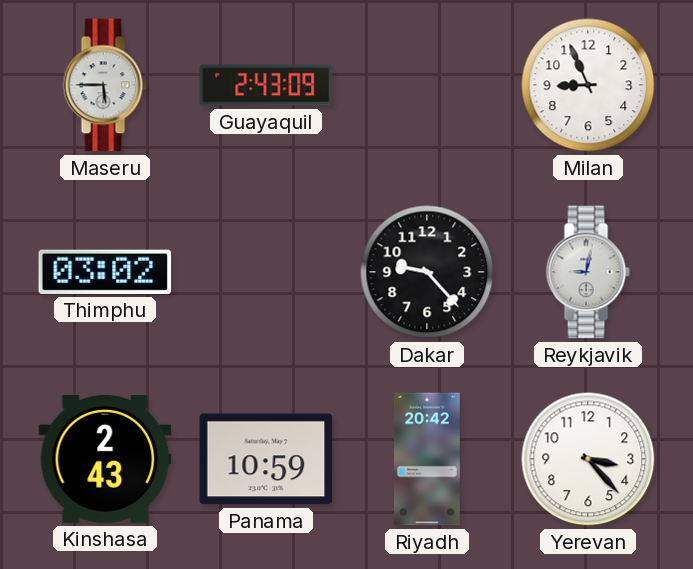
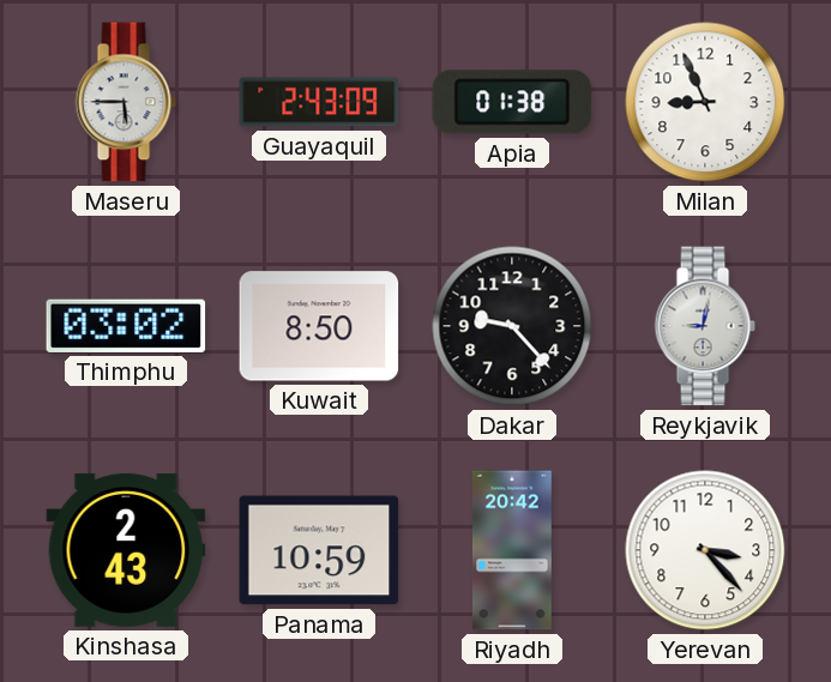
Apia: none -> 01:38 (512, 102)
Kuwait: none -> 8:50 (319, 326)
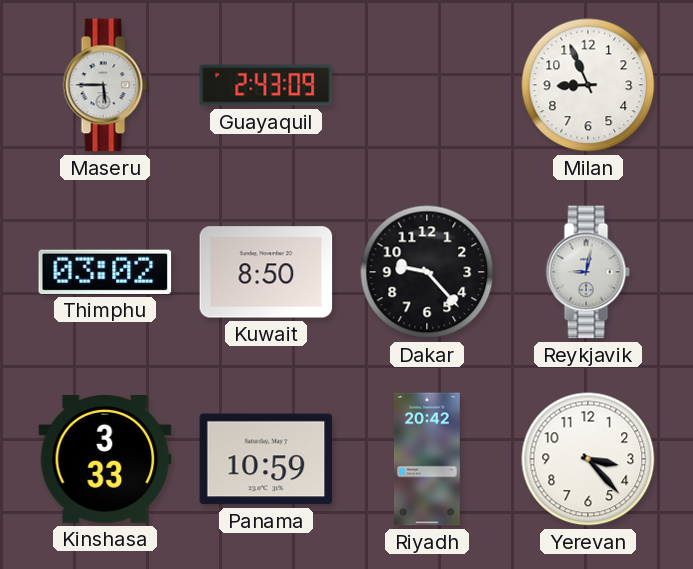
Apia: 01:38 -> none (512, 102)
Kinshasa: 2:43 -> 3:33 (105, 459)
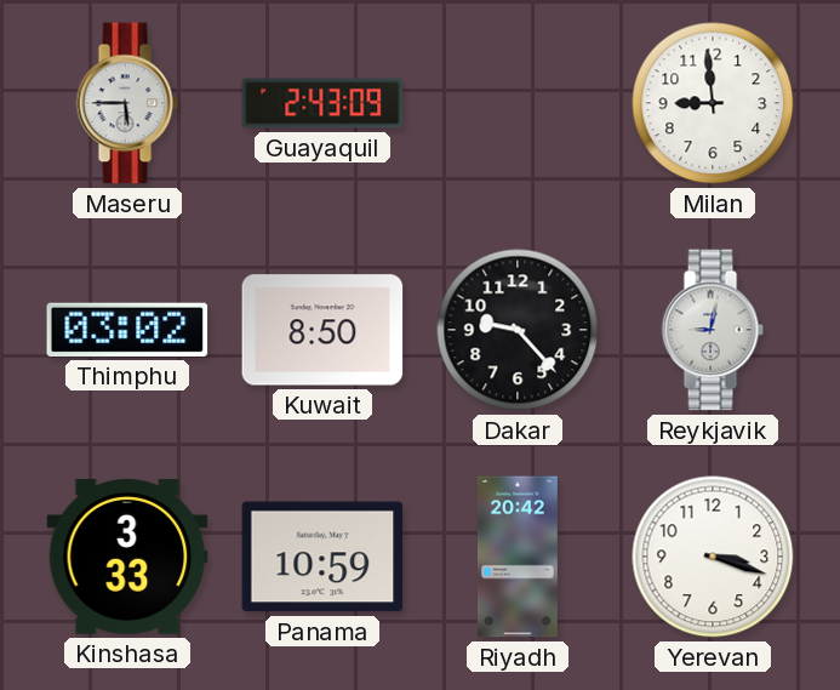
Milan: 8:56 -> 8:59 (713, 103)
Yerevan: 3:23 -> 3:18 (713, 557)
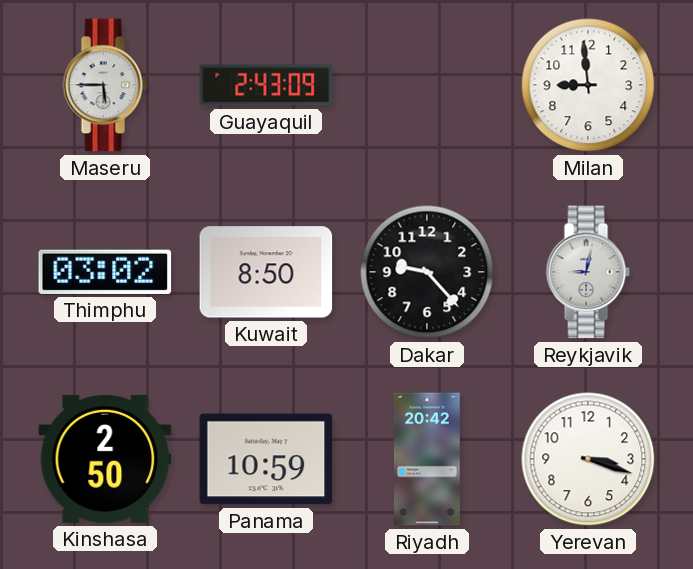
Kinshasa: 3:33 -> 2:50 (105, 459)
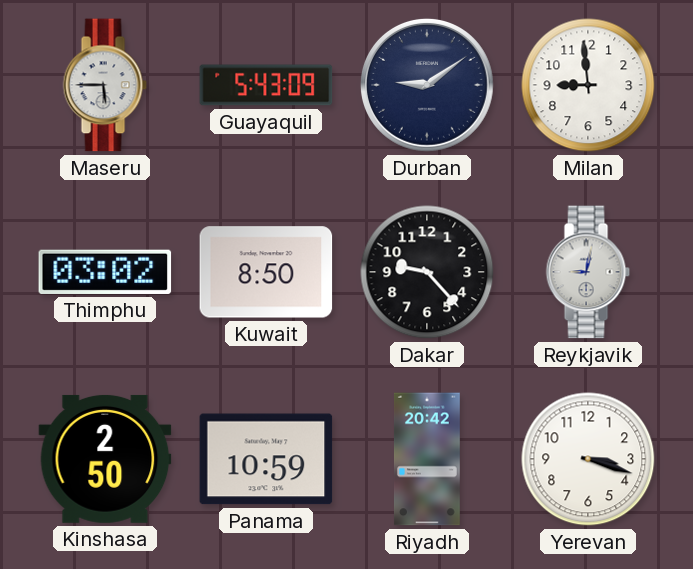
Guayaquil: 2:43 -> 5:43 (266, 85)
Durban: none -> 9:09 (427, 85)
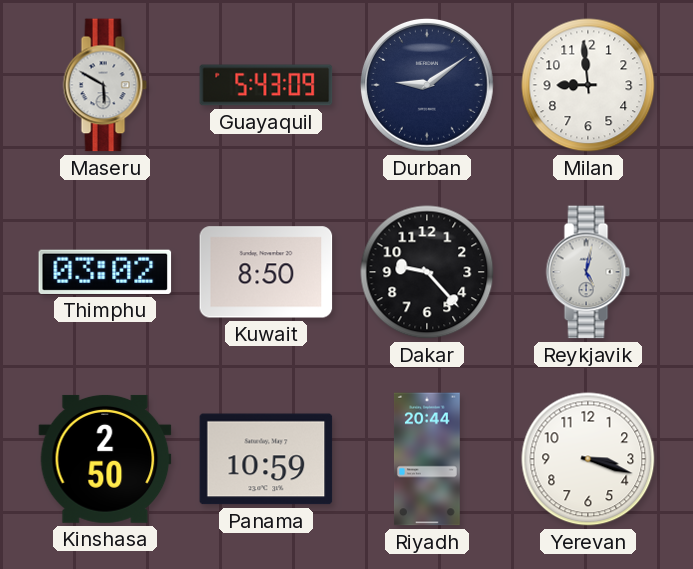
Maseru: 5:45 -> 5:50 (105, 85)
Reykjavik: 9:02 -> 5:02 (588, 272)
Riyadh: 20:42 -> 20:44 (427, 459)
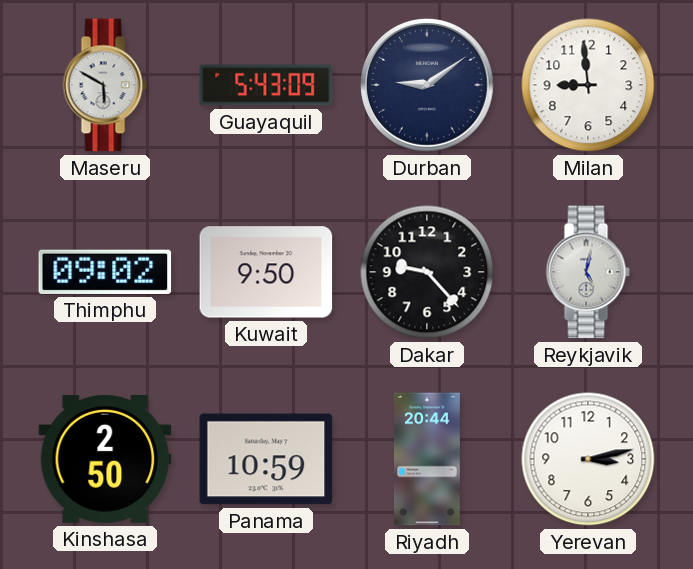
Thimphu: 03:02 -> 09:02 (105, 272)
Kuwait: 8:50 -> 9:50 (266, 272)
Yerevan: 3:18 -> 3:13 (588, 459)
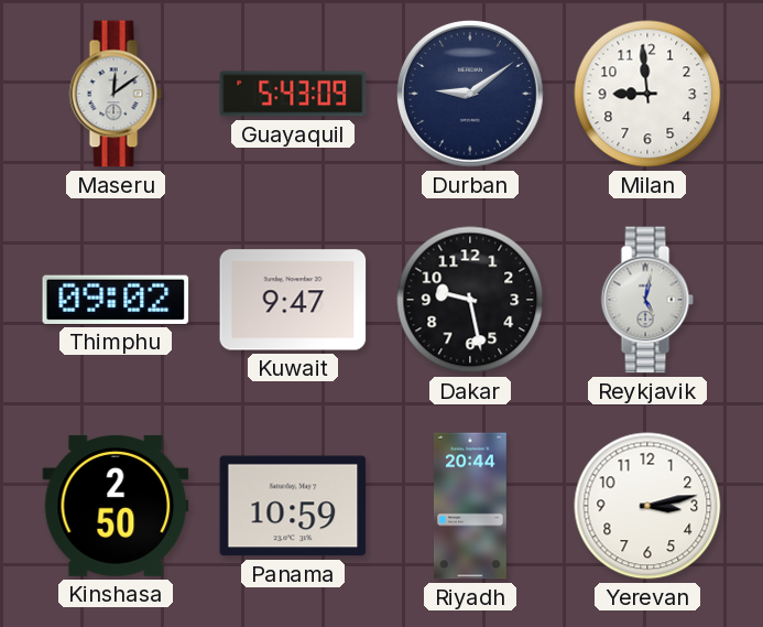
Maseru: 5:50 -> 12:09 (116, 94)
Kuwait: 9:50 -> 9:47 (293, 300)
Dakar: 9:23 -> 9:28 (470, 300)
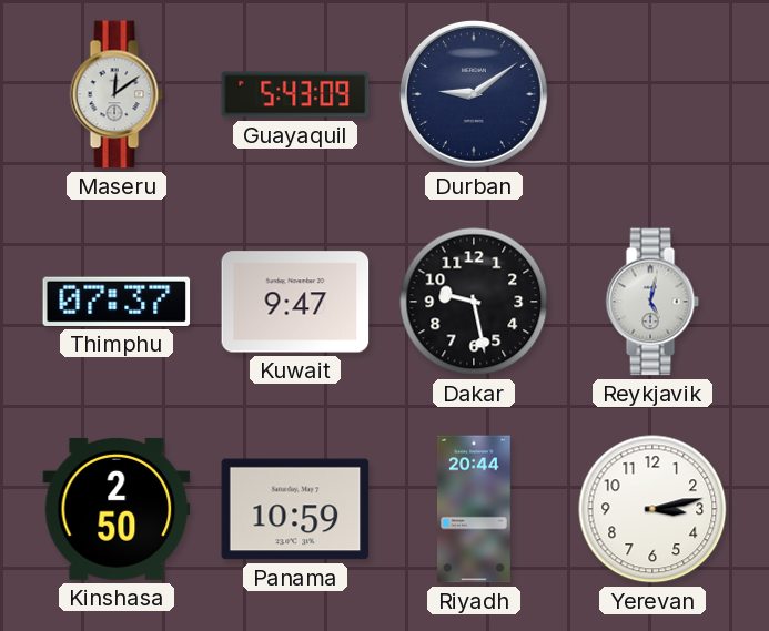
Milan: 8:59 -> none (647, 94)
Thimphu: 09:02 -> 07:37 (117, 302)
